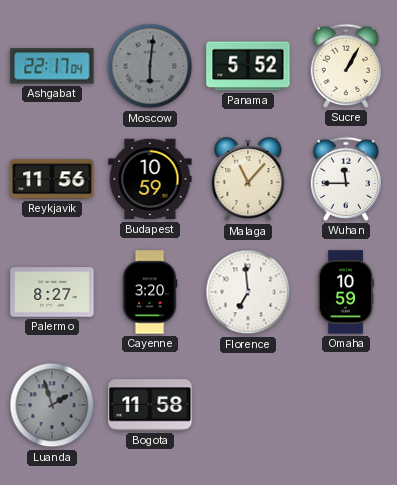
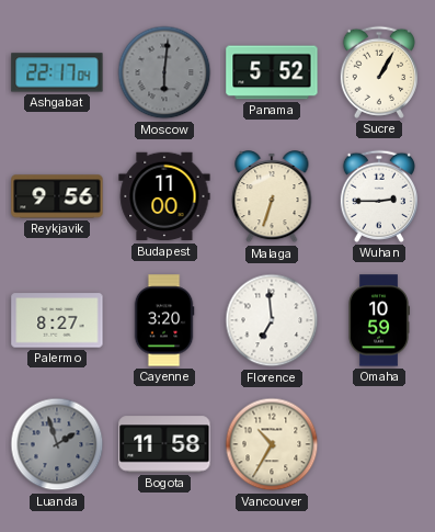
Reykjavik: 11:56 -> 9:56 (57, 196)
Budapest: 10:59 -> 11:00 (164, 196)
Malaga: 11:07 -> 6:33 (272, 197)
Wuhan: 11:45 -> 2:45 (378, 196)
Vancouver: none -> 10:35 (272, 444)
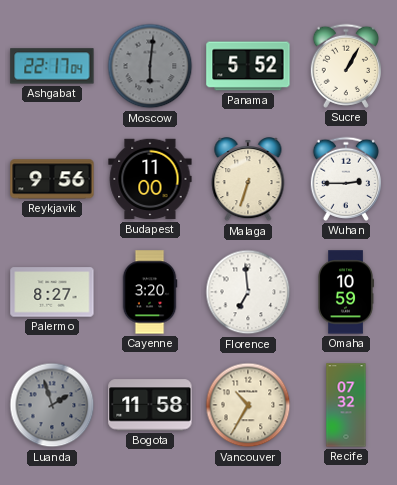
Recife: none -> 07:32 (346, 405)
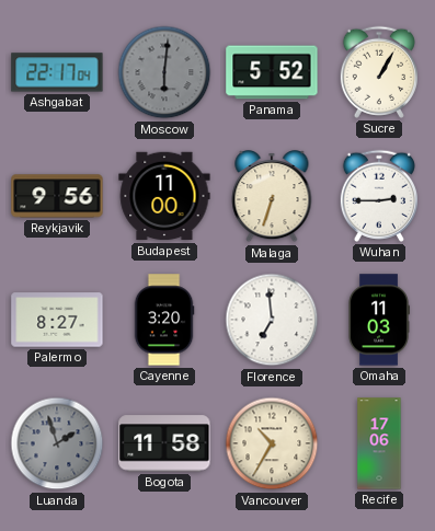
Omaha: 10:59 -> 11:03 (379, 320)
Recife: 07:32 -> 17:06 (379, 443)
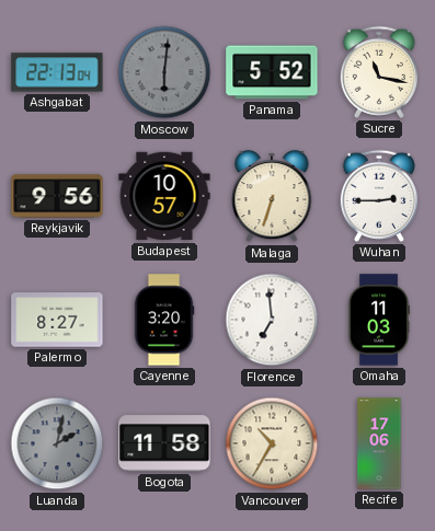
Ashgabat: 22:17 -> 22:13 (57, 72)
Sucre: 1:05 -> 11:17 (378, 72)
Budapest: 11:00 -> 10:57 (164, 196)
Luanda: 1:57 -> 2:02 (57, 443)
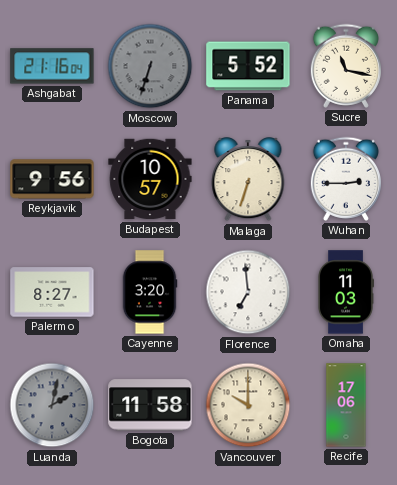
Ashgabat: 22:13 -> 21:16 (52, 66)
Moscow: 6:01 -> 6:33 (150, 66)
Vancouver: 10:35 -> 10:00 (248, 405)
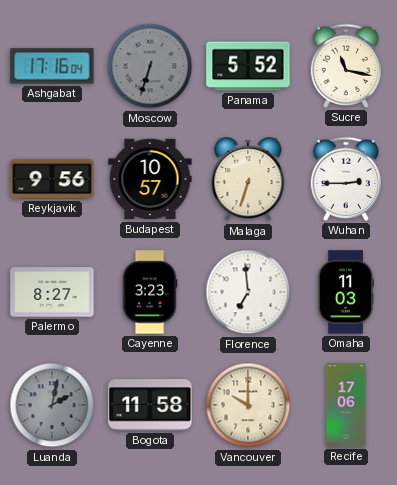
Ashgabat: 21:16 -> 17:16 (52, 66)
Cayenne: 3:20 -> 3:23 (150, 292)
